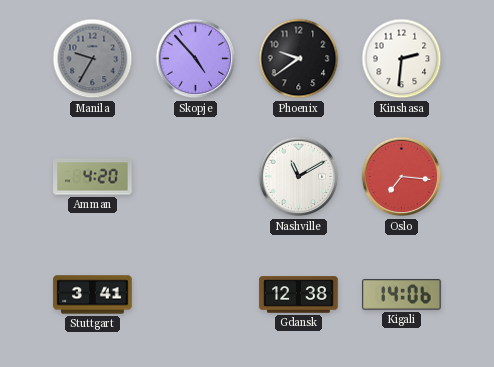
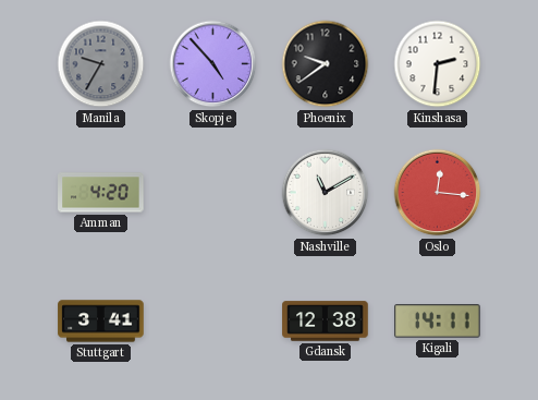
Oslo: 7:16 -> 12:16 (438, 193)
Kigali: 14:06 -> 14:11 (438, 322)
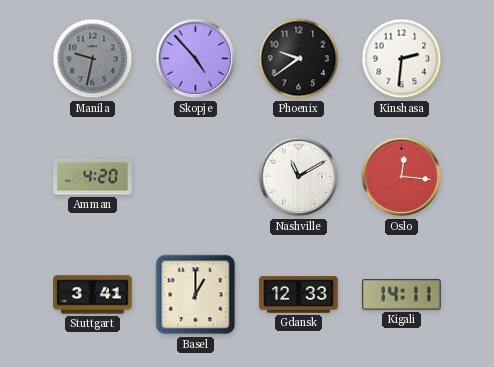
Manila: 9:35 -> 9:32 (93, 59)
Basel: none -> 1:00 (196, 295)
Gdansk: 12:38 -> 12:33 (299, 295)
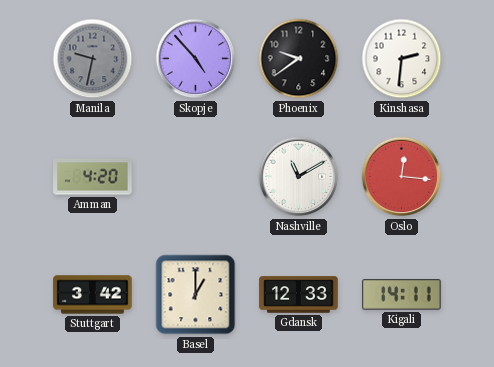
Stuttgart: 3:41 -> 3:42 (93, 295)
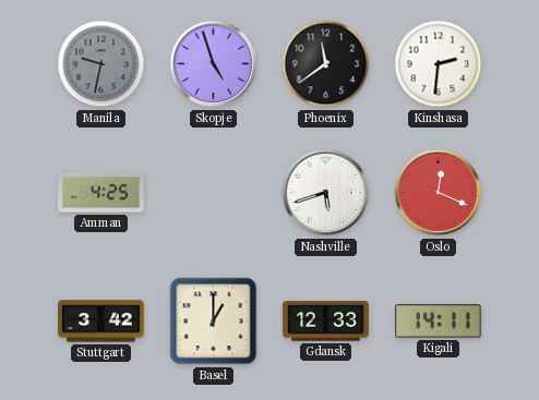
Skopje: 4:53 -> 4:57 (214, 64)
Phoenix: 9:39 -> 11:39 (326, 64)
Amman: 4:20 -> 4:25 (101, 193)
Nashville: 11:10 -> 5:42 (326, 193)
Oslo: 12:16 -> 12:19 (439, 193)
